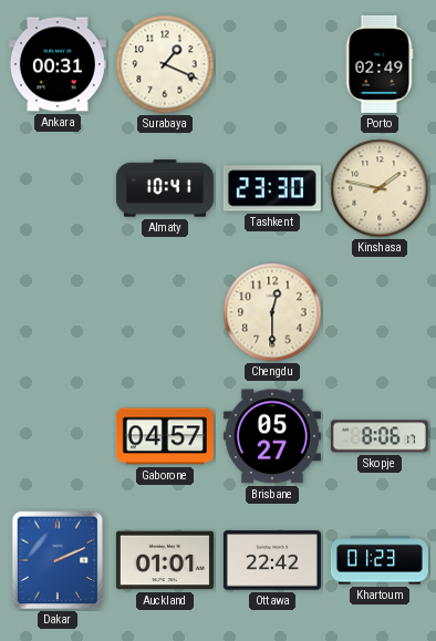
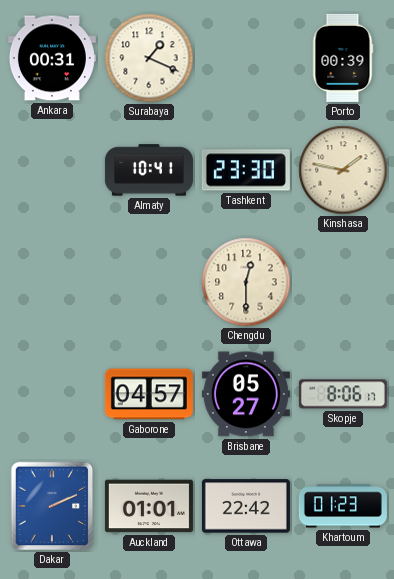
Porto: 02:49 -> 00:39 (343, 58)
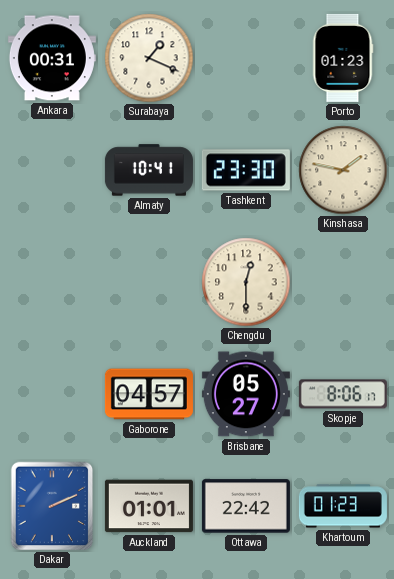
Porto: 00:39 -> 01:23 (343, 58)
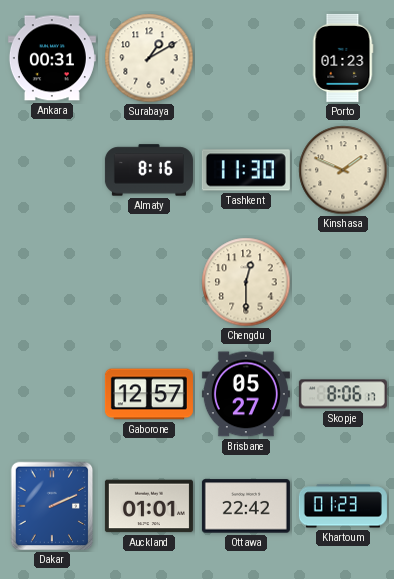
Surabaya: 1:19 -> 1:10 (149, 58)
Almaty: 10:41 -> 8:16 (149, 170)
Tashkent: 23:30 -> 11:30 (246, 170)
Kinshasa: 1:47 -> 1:49 (343, 170)
Gaborone: 04:57 -> 12:57 (149, 394)
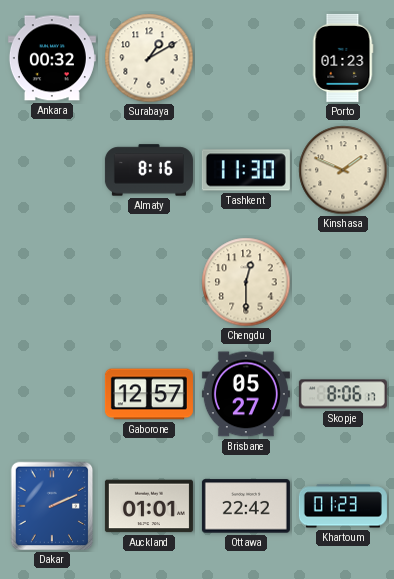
Ankara: 00:31 -> 00:32 (52, 58)
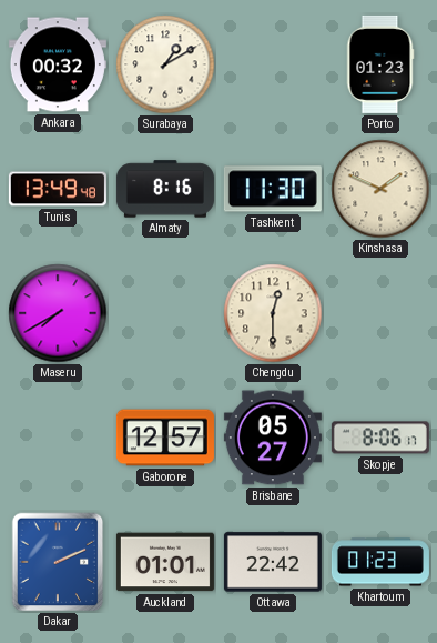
Tunis: none -> 13:49 (58, 189)
Maseru: none -> 7:40 (58, 313)
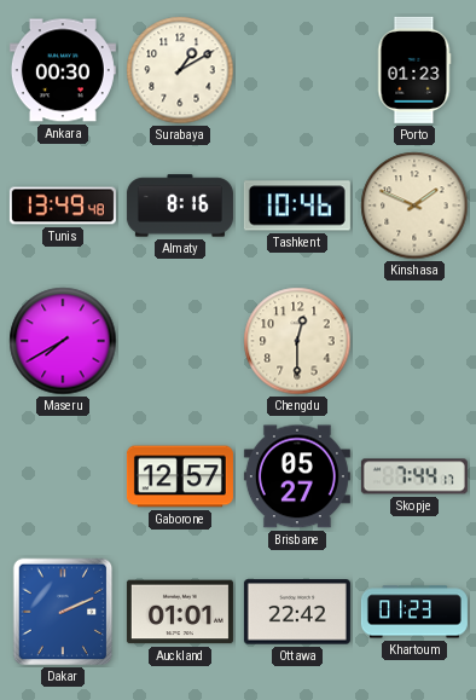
Ankara: 00:32 -> 00:30 (63, 70)
Tashkent: 11:30 -> 10:46 (297, 206)
Skopje: 8:06 -> 7:44 (414, 476)
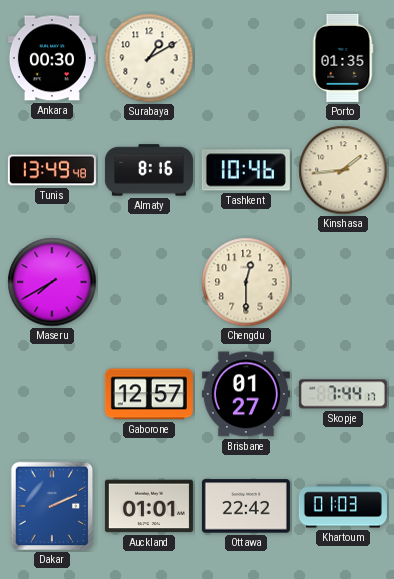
Porto: 01:23 -> 01:35 (343, 58)
Kinshasa: 1:49 -> 1:44 (343, 170)
Brisbane: 05:27 -> 01:27 (246, 394)
Khartoum: 01:23 -> 01:03 (343, 506)
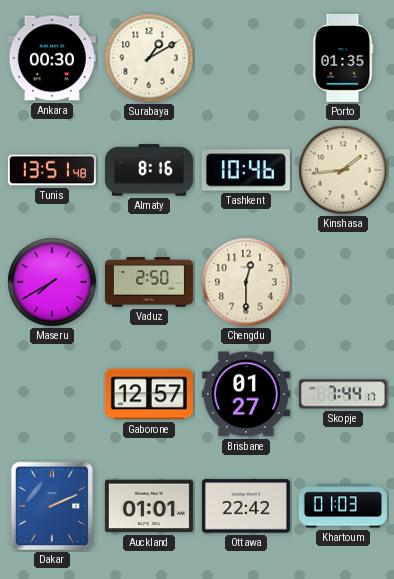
Tunis: 13:49 -> 13:51 (52, 170)
Vaduz: none -> 2:50 (149, 282)
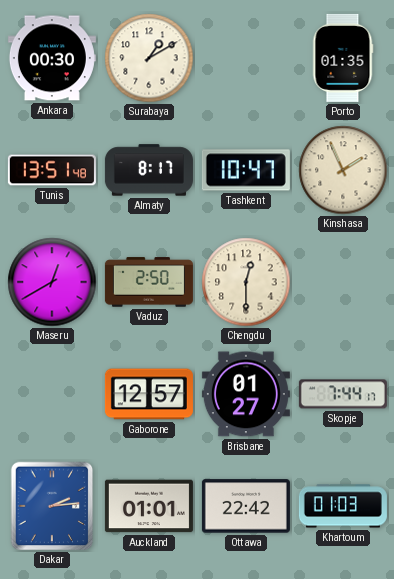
Almaty: 8:16 -> 8:17 (149, 170)
Tashkent: 10:46 -> 10:47 (246, 170)
Kinshasa: 1:44 -> 1:56 (343, 170)
Maseru: 7:40 -> 12:40 (52, 282)
Dakar: 2:11 -> 2:14 (52, 506)
